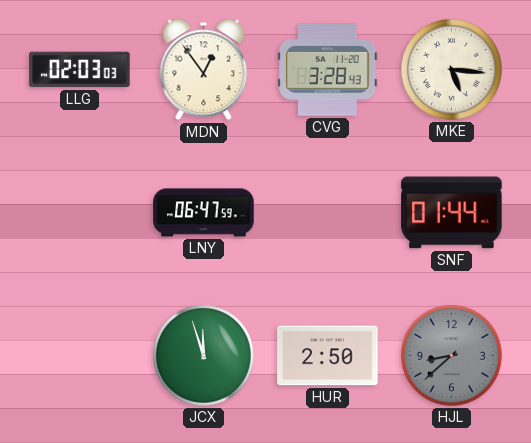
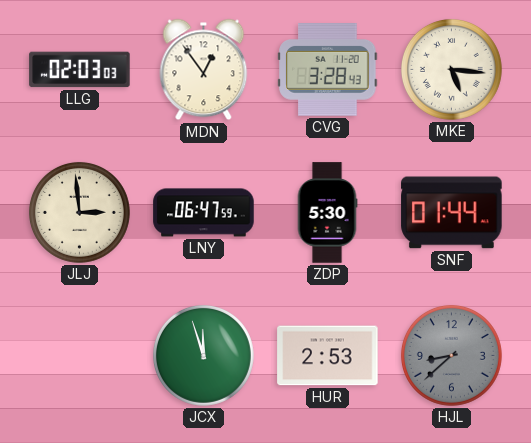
JLJ: none -> 2:59 (79, 212)
ZDP: none -> 5:30 (327, 213)
HUR: 2:50 -> 2:53 (328, 356)
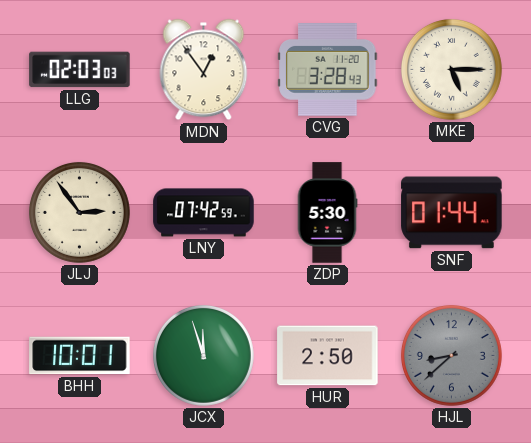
MKE: 5:16 -> 5:15 (451, 69)
JLJ: 2:59 -> 2:54 (79, 212)
LNY: 06:47 -> 07:42 (204, 213)
BHH: none -> 10:01 (80, 356)
HUR: 2:53 -> 2:50 (328, 356)
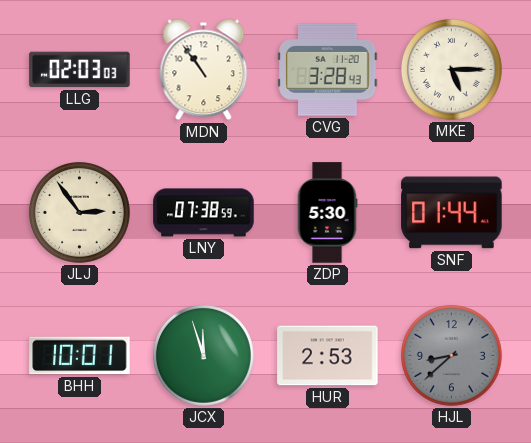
MDN: 12:54 -> 10:54 (204, 70)
LNY: 07:42 -> 07:38 (204, 213)
HUR: 2:50 -> 2:53 (328, 356)
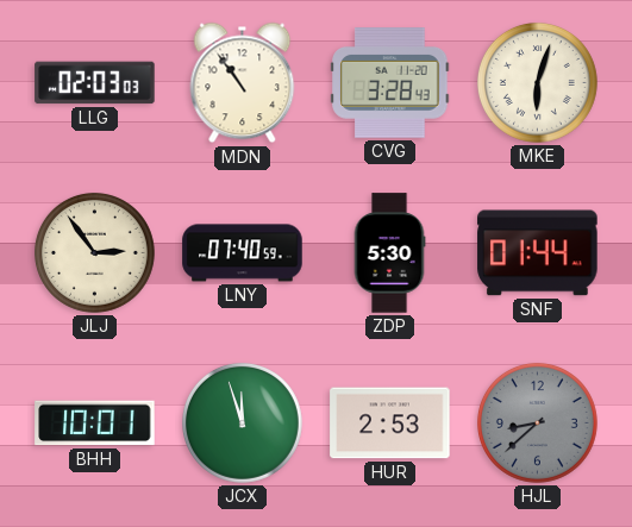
MKE: 5:15 -> 6:03 (537, 82)
LNY: 07:38 -> 07:40 (243, 253)
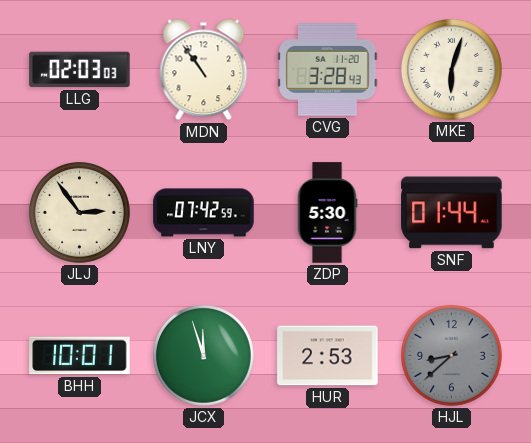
LNY: 07:40 -> 07:42 (204, 213)
